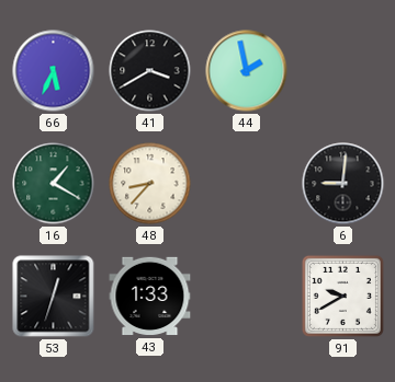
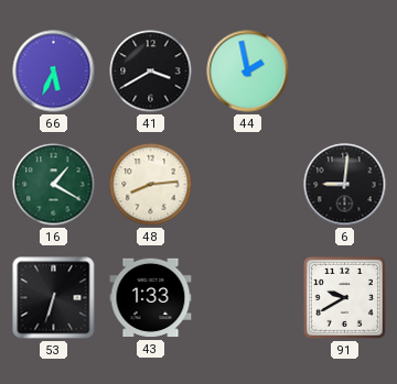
48: 8:37 -> 8:14 (151, 185)
53: 12:33 -> 6:33 (54, 298)
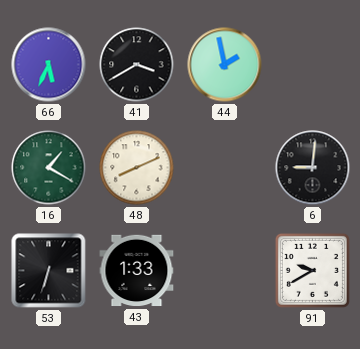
48: 8:14 -> 8:11 (137, 168)
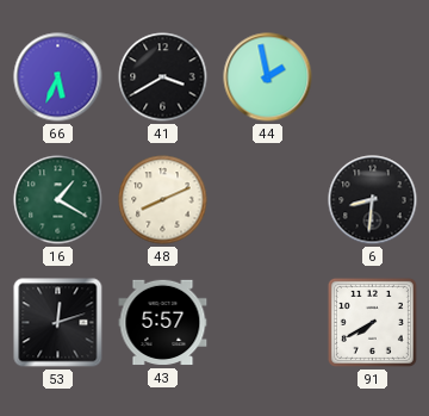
6: 9:01 -> 8:31 (373, 200)
53: 6:33 -> 12:12 (58, 323)
43: 1:33 -> 5:57 (163, 323)
91: 9:40 -> 7:40 (372, 322)
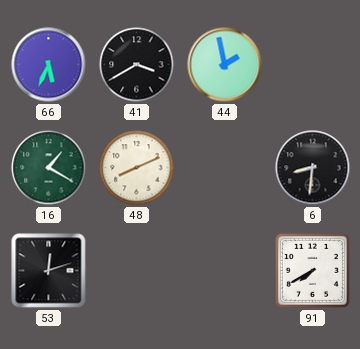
43: 5:57 -> none (163, 323)
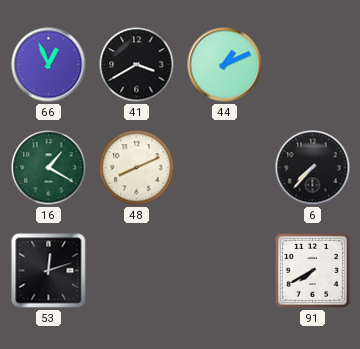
66: 5:34 -> 12:56 (49, 65)
44: 1:58 -> 1:11 (225, 65)
6: 8:31 -> 7:37 (313, 168)
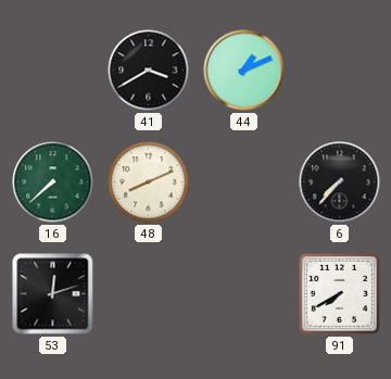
66: 12:56 -> none (49, 65)
16: 1:20 -> 7:38 (53, 182)
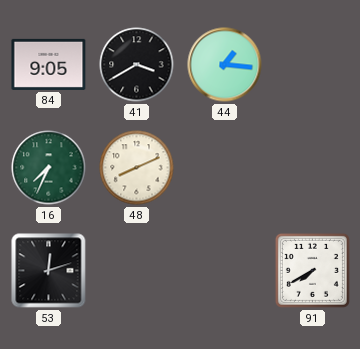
84: none -> 9:05 (49, 64)
44: 1:11 -> 1:16 (225, 65)
16: 7:38 -> 7:34 (49, 168)
6: 7:37 -> none (340, 182)
